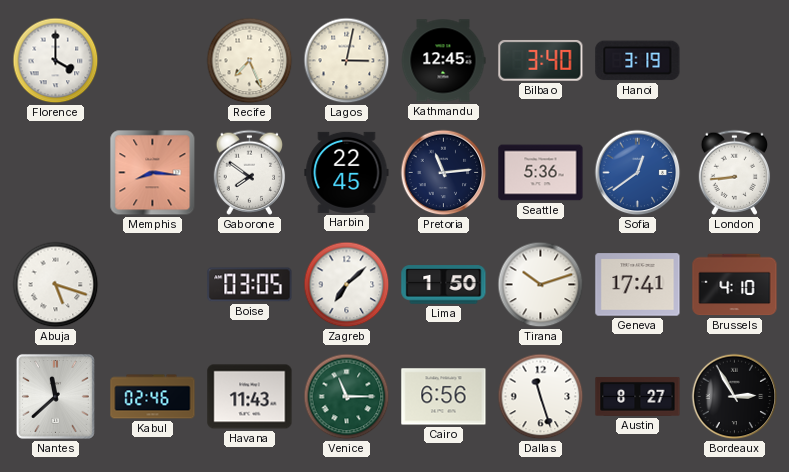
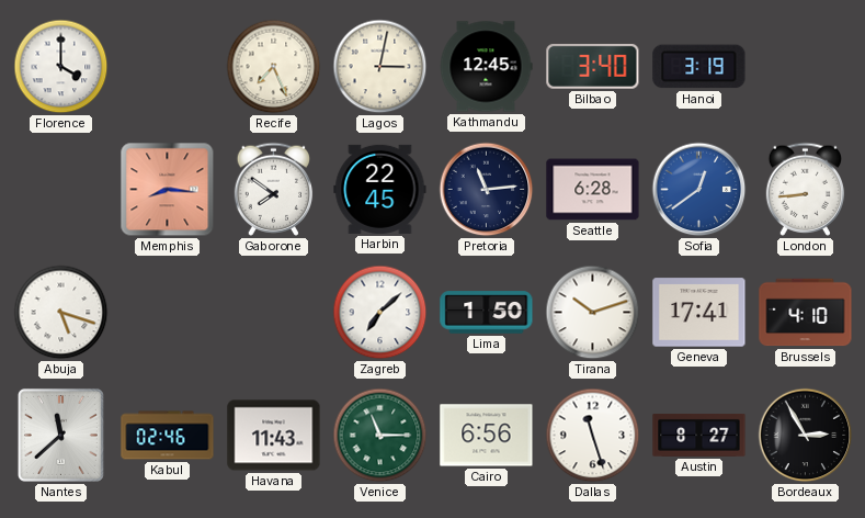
Seattle: 5:36 -> 6:28 (593, 190)
Boise: 03:05 -> none (250, 285)
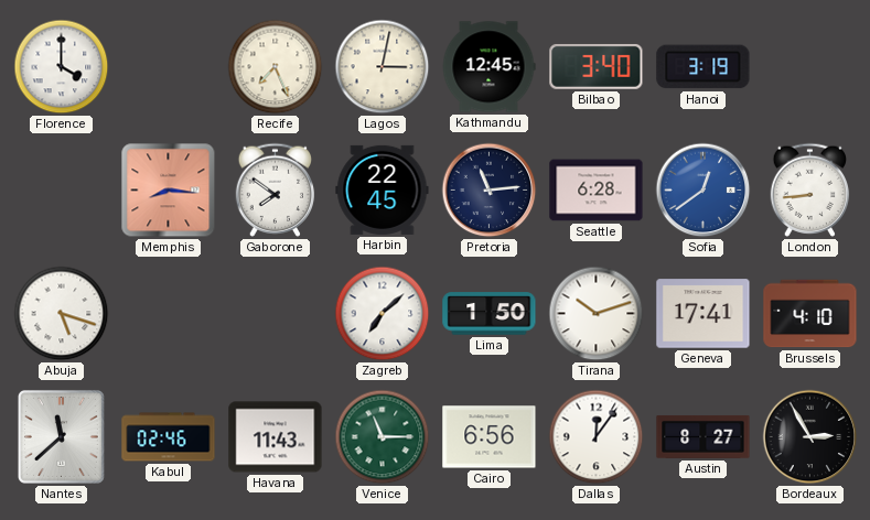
Dallas: 11:27 -> 12:06 (597, 437)
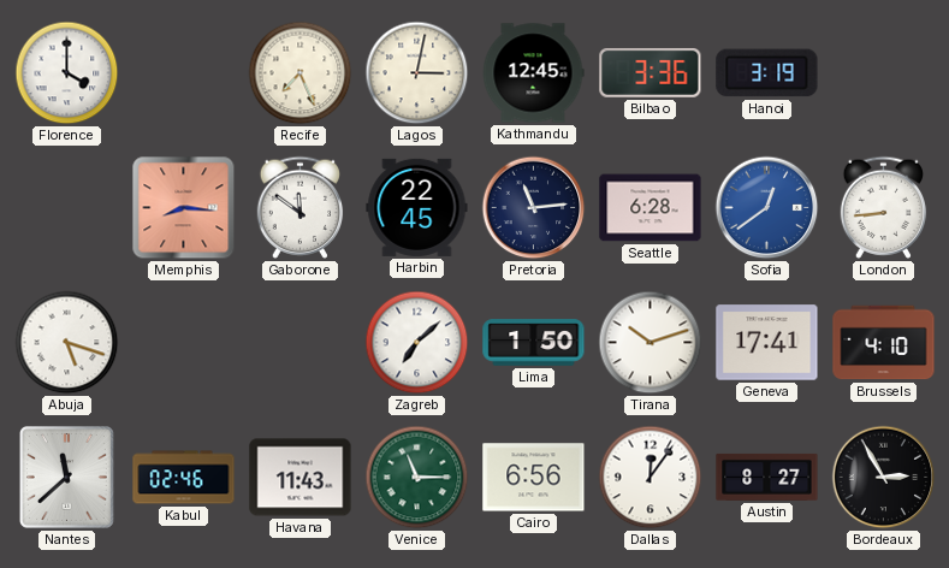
Bilbao: 3:40 -> 3:36 (651, 72)
Gaborone: 7:51 -> 11:51 (301, 207)
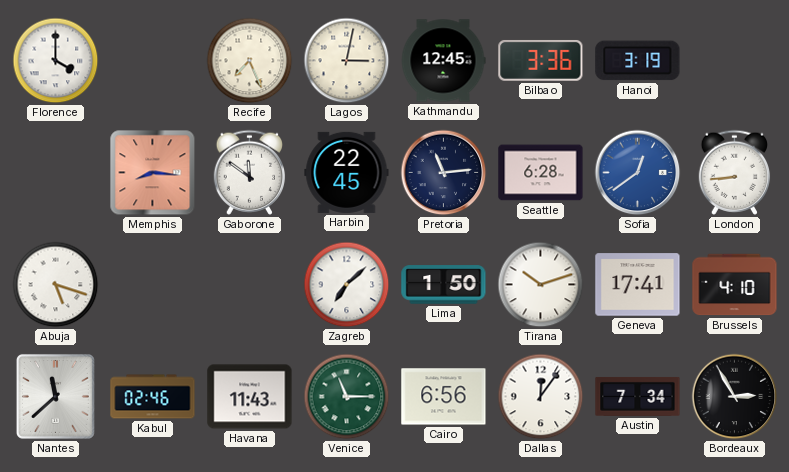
Austin: 8:27 -> 7:34 (638, 396)
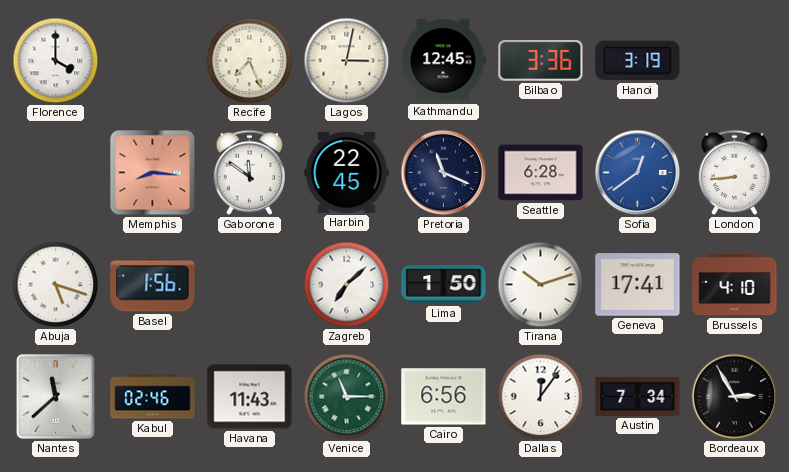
Pretoria: 11:14 -> 11:19 (444, 173)
Basel: none -> 1:56 (153, 285)
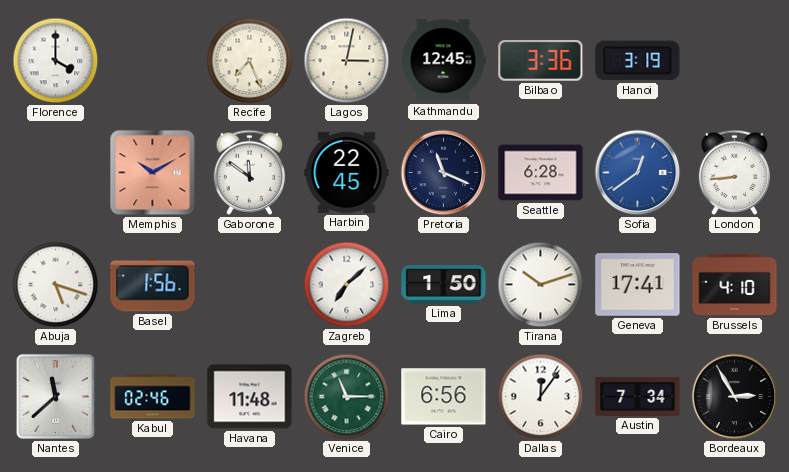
Memphis: 8:16 -> 10:10 (153, 173)
Havana: 11:43 -> 11:48 (250, 397)
